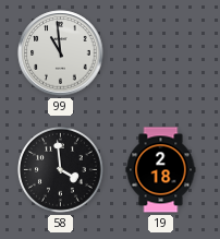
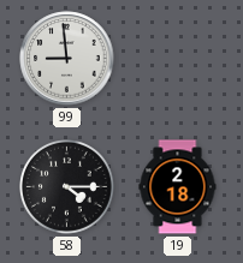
99: 10:59 -> 8:59 (67, 59)
58: 3:59 -> 4:15 (67, 187)
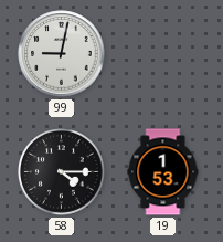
99: 8:59 -> 9:02 (62, 54)
19: 2:18 -> 1:53 (163, 172)
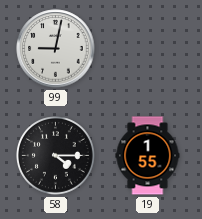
19: 1:53 -> 1:55 (148, 156)
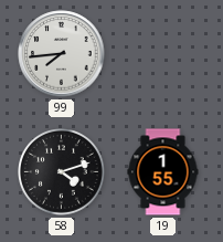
99: 9:02 -> 7:44 (62, 54)
58: 4:15 -> 4:12 (62, 172)
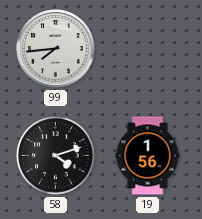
19: 1:55 -> 1:56 (148, 156)
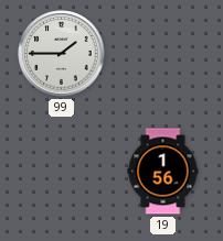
99: 7:44 -> 1:45 (62, 54)
58: 4:12 -> none (56, 156)
